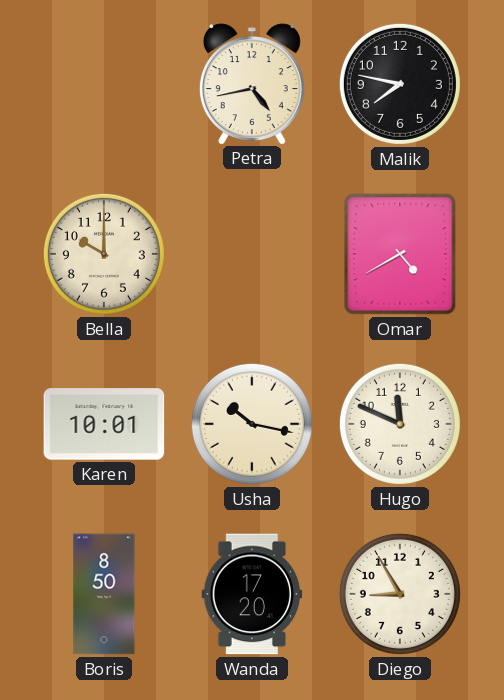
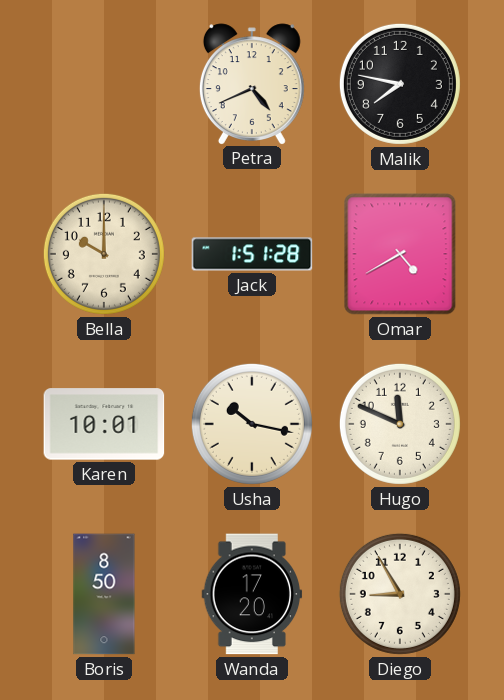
Petra: 4:43 -> 4:41 (252, 84)
Jack: none -> 1:51 (252, 254)
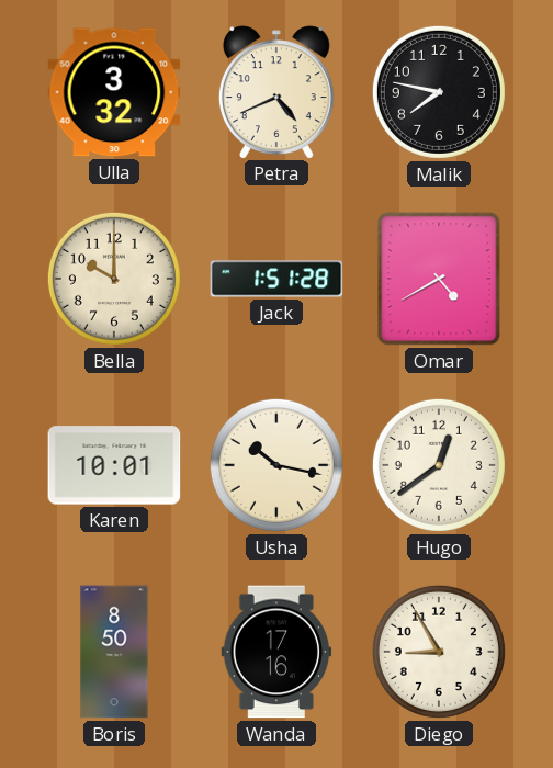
Ulla: none -> 3:32 (114, 92)
Hugo: 11:49 -> 12:39 (439, 465)
Wanda: 17:20 -> 17:16 (276, 652)
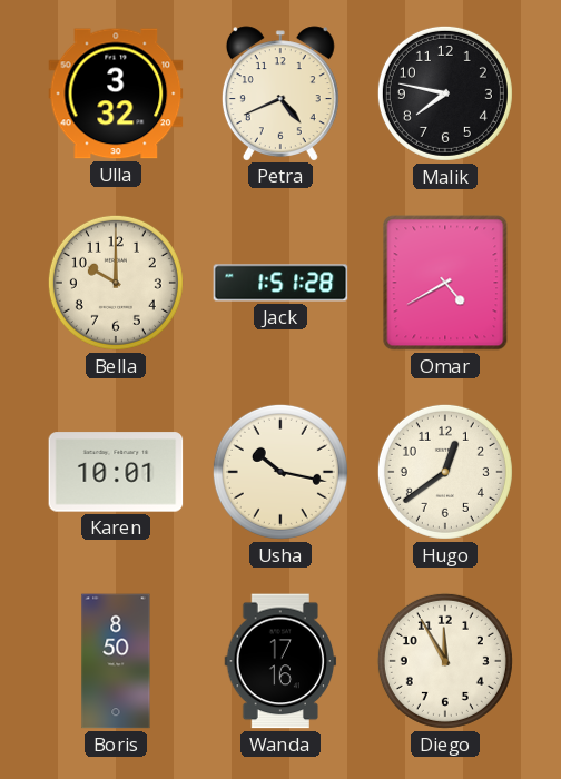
Diego: 8:55 -> 11:55 (445, 661)
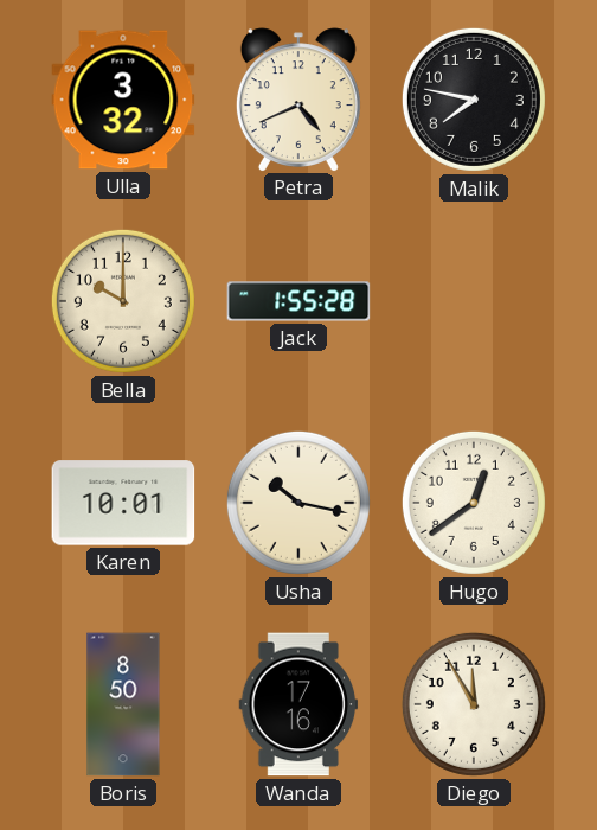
Jack: 1:51 -> 1:55 (298, 301)
Omar: 4:40 -> none (445, 283)
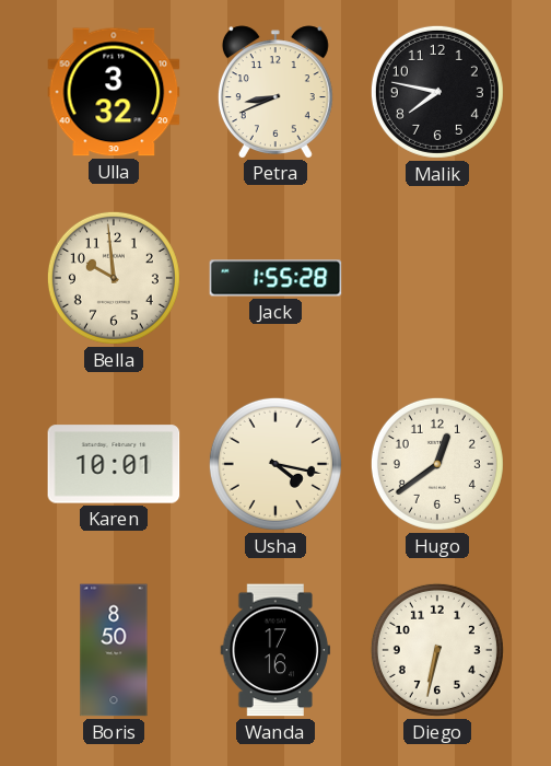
Petra: 4:41 -> 8:41 (275, 92)
Bella: 10:00 -> 9:59 (114, 278)
Usha: 10:17 -> 4:17 (275, 464)
Diego: 11:55 -> 6:32 (437, 650)
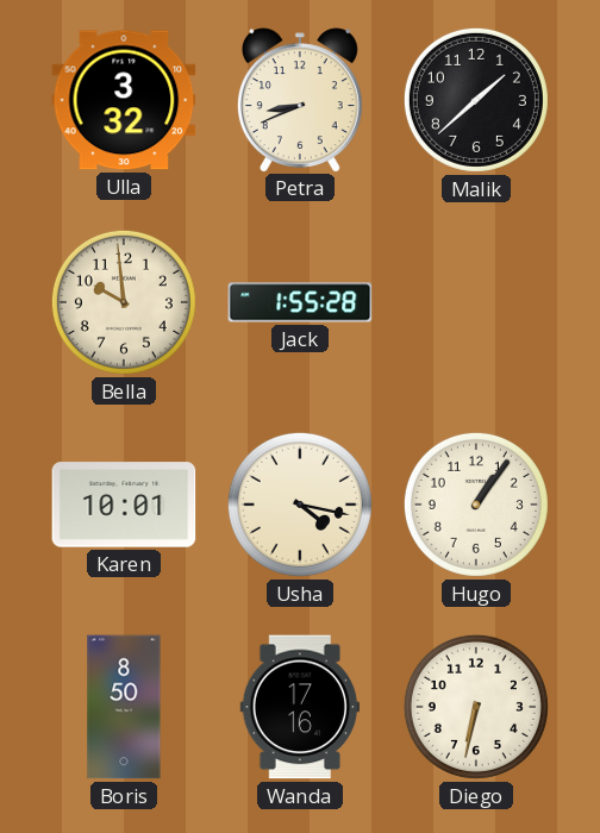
Malik: 7:47 -> 1:38 (476, 100)
Hugo: 12:39 -> 1:06 (476, 505)
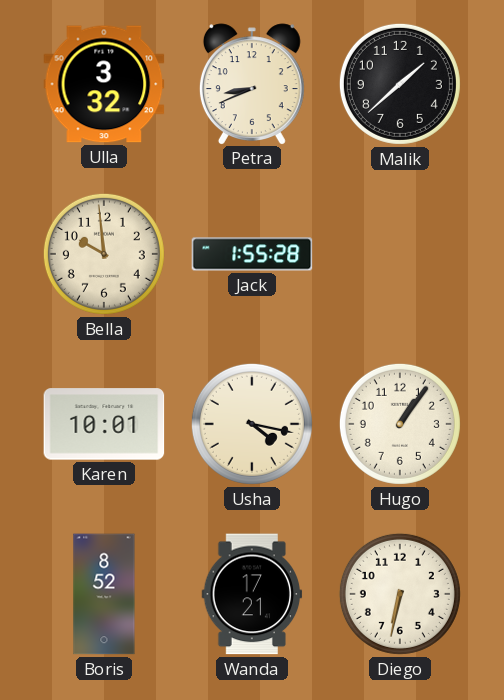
Boris: 8:50 -> 8:52 (104, 594)
Wanda: 17:16 -> 17:21 (252, 594)
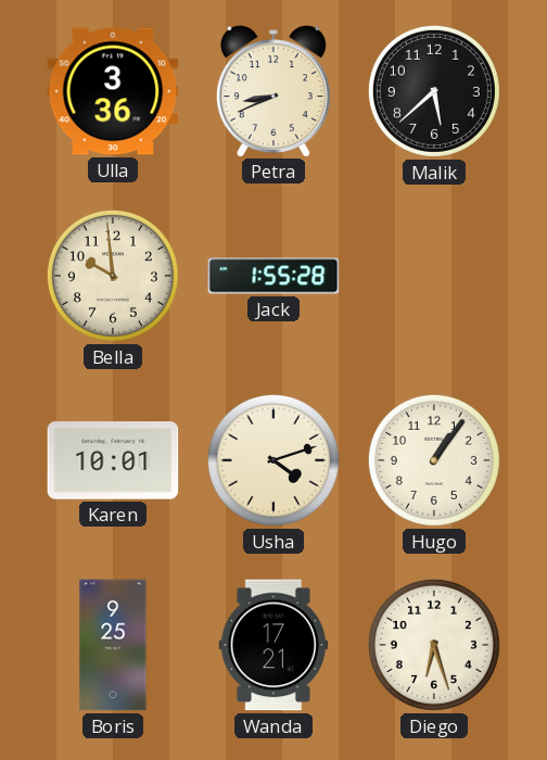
Ulla: 3:32 -> 3:36 (113, 91)
Malik: 1:38 -> 5:38 (434, 91)
Usha: 4:17 -> 4:12 (273, 460)
Boris: 8:52 -> 9:25 (113, 645)
Diego: 6:32 -> 6:27 (434, 645)
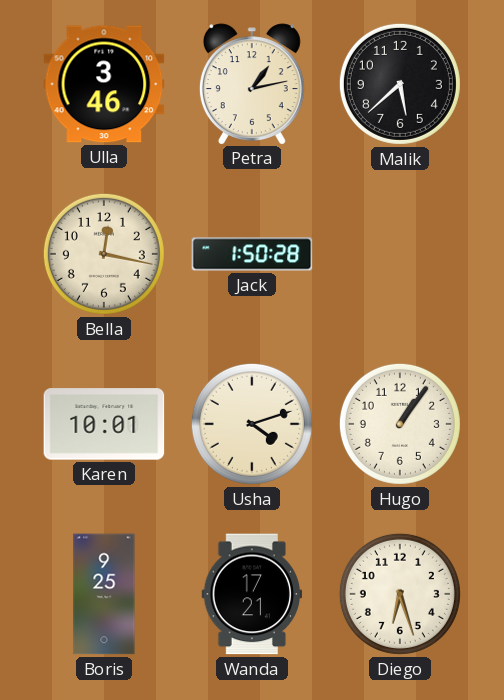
Ulla: 3:36 -> 3:46 (104, 84)
Petra: 8:41 -> 1:13 (252, 84)
Bella: 9:59 -> 12:17 (104, 254)
Jack: 1:55 -> 1:50 (252, 254)
